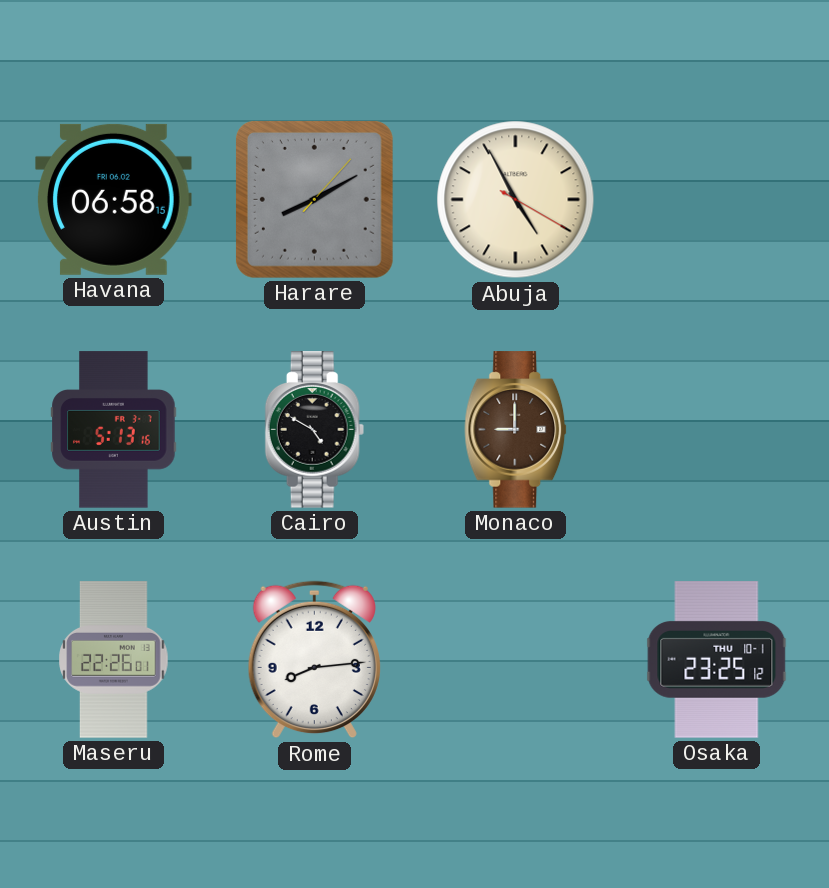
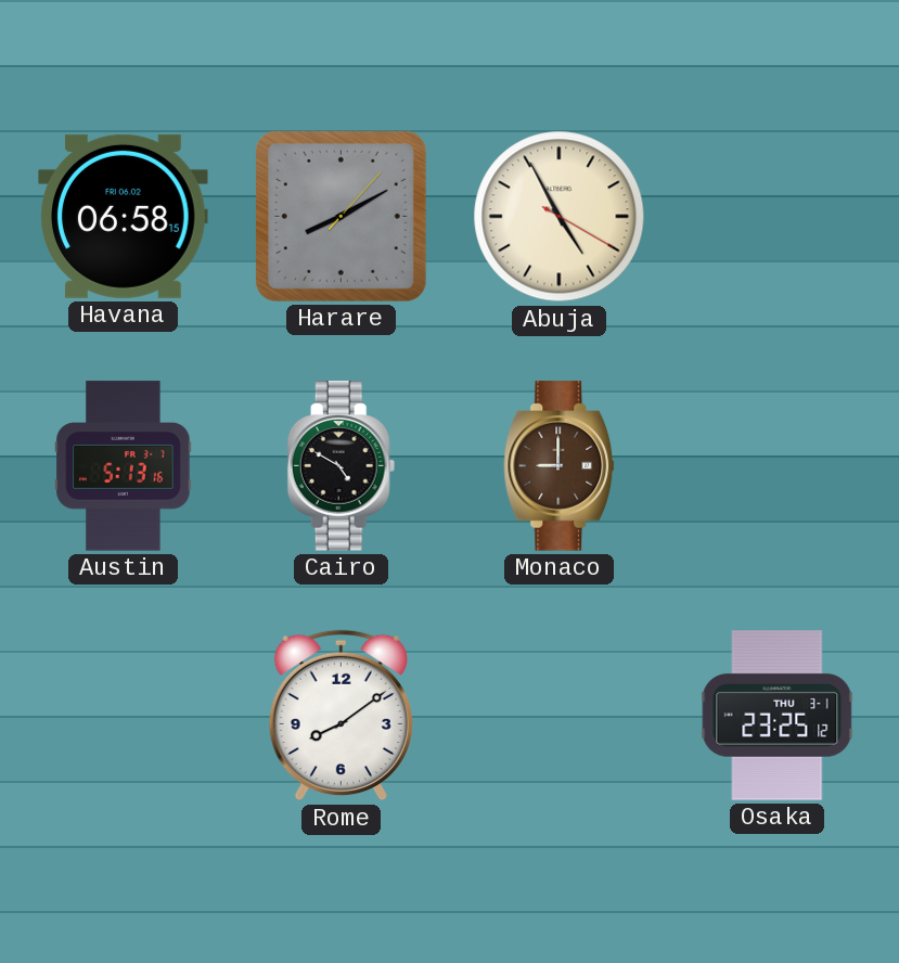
Maseru: 22:26 -> none (114, 660)
Rome: 8:14 -> 8:09 (341, 716)
Osaka date: THU 10-1 -> THU 3-1 (778, 716)
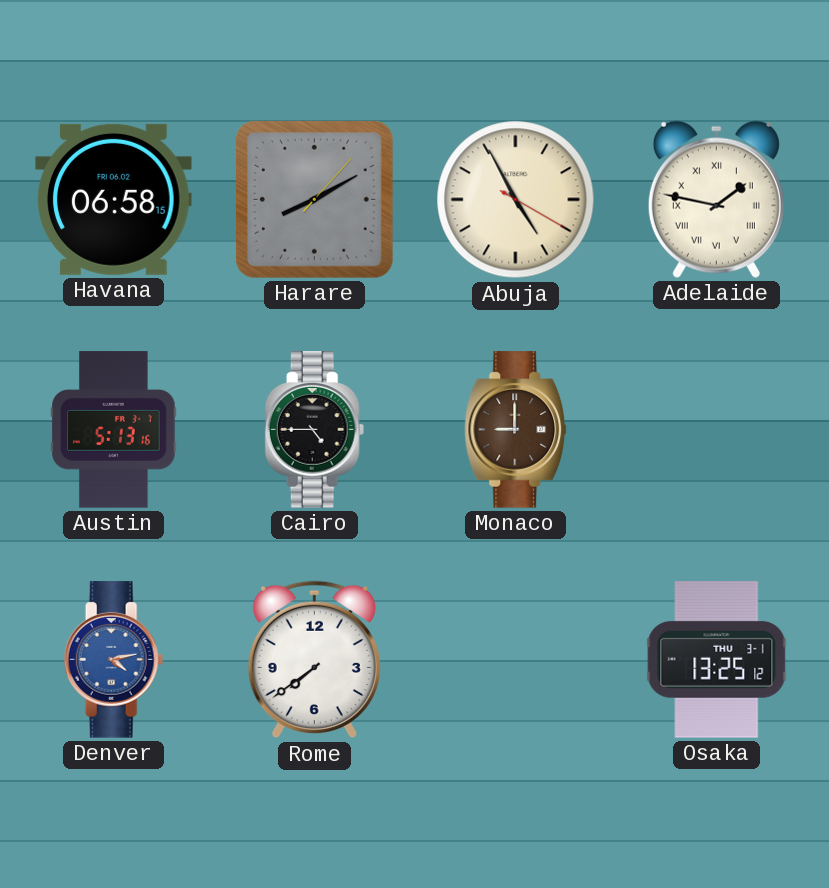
Adelaide: none -> 1:47 (716, 199)
Cairo: 4:50 -> 4:45 (315, 430)
Denver: none -> 4:13 (114, 660)
Rome: 8:09 -> 7:39 (314, 660)
Osaka: 23:25 -> 13:25 (717, 660)
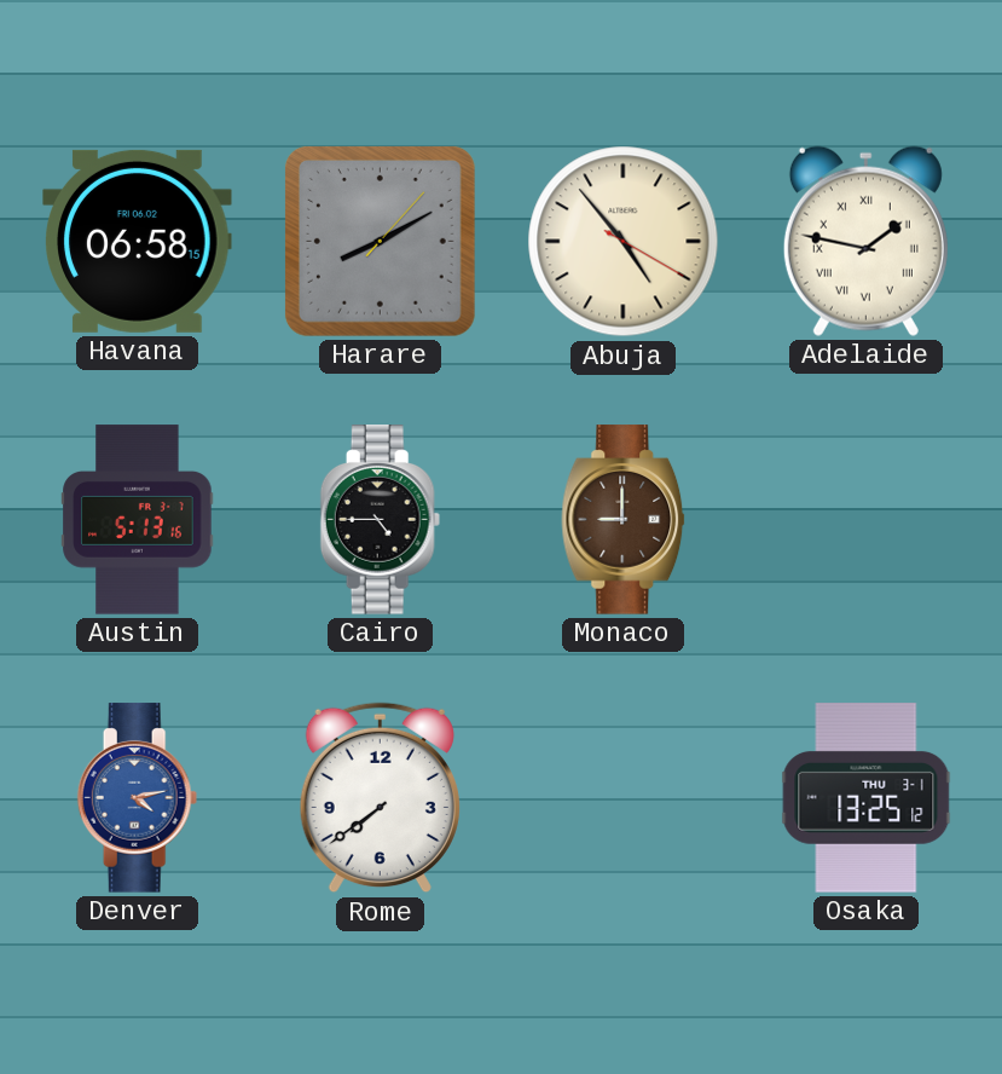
Abuja: 4:55 -> 4:53 (624, 242)
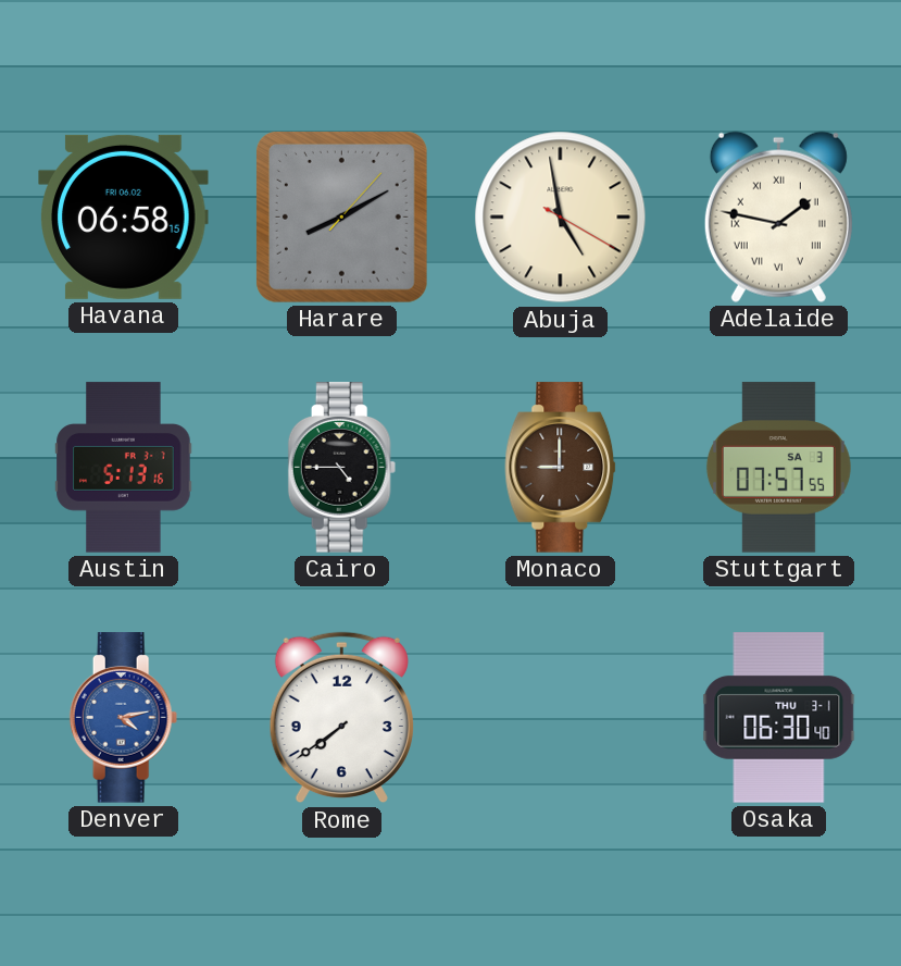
Abuja: 4:53 -> 4:58 (561, 218)
Stuttgart: none -> 07:57 (778, 468)
Osaka: 13:25 -> 06:30 (779, 718)
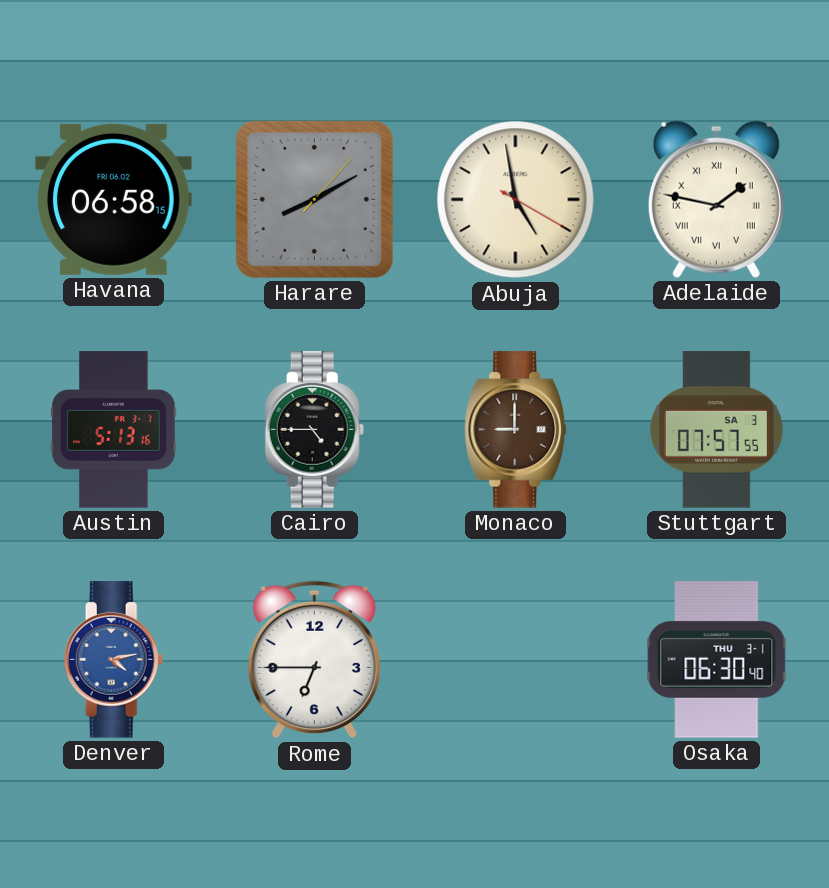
Rome: 7:39 -> 6:45 (314, 660)
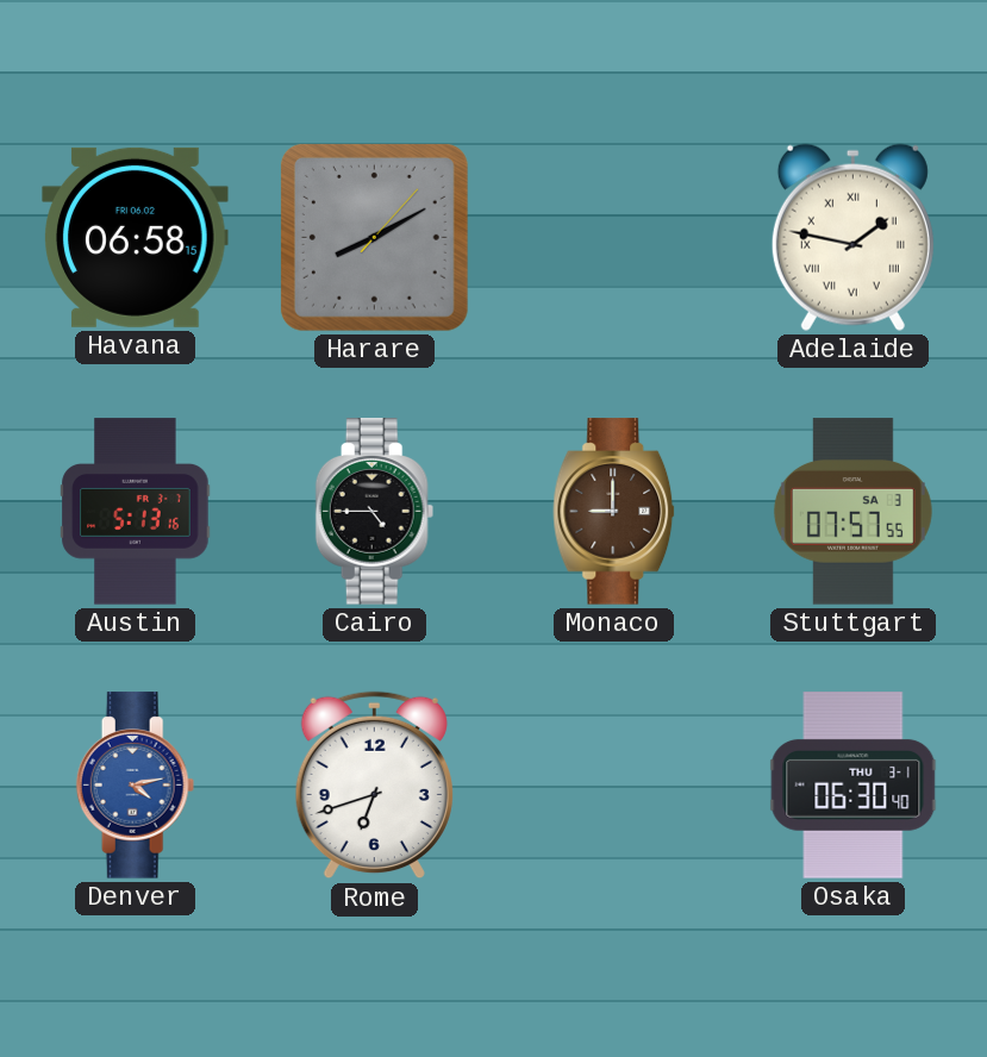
Abuja: 4:58 -> none (516, 200)
Rome: 6:45 -> 6:42 (374, 786)
